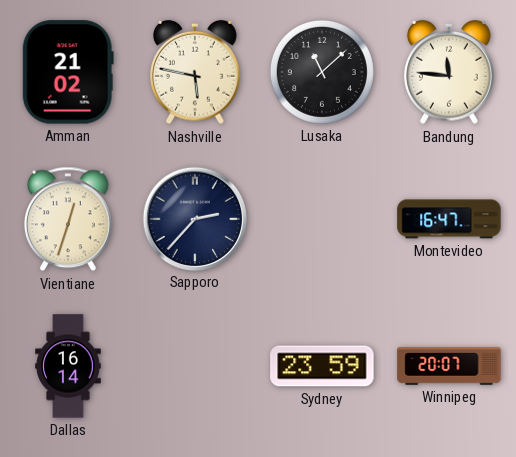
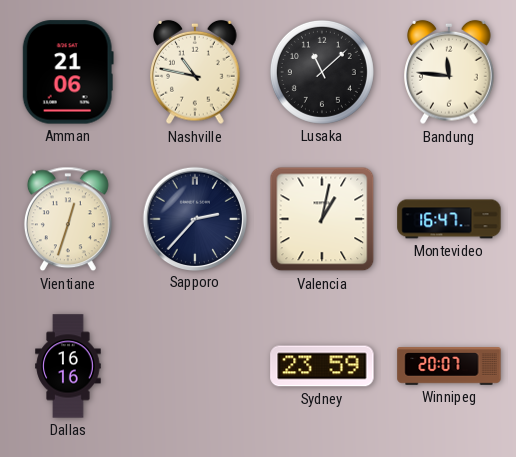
Amman: 21:02 -> 21:06 (68, 72)
Nashville: 5:47 -> 10:47 (195, 72)
Valencia: none -> 1:02 (322, 219)
Dallas: 16:14 -> 16:16 (68, 366)
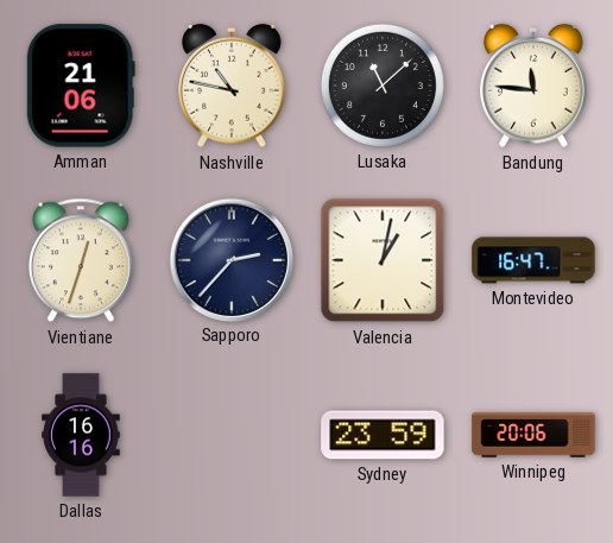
Winnipeg: 20:07 -> 20:06 (533, 435)
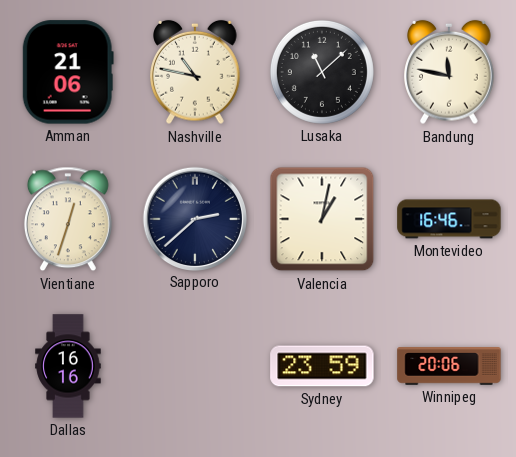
Bandung: 11:46 -> 11:47 (449, 72)
Sapporo: 2:37 -> 2:38 (194, 218)
Montevideo: 16:47 -> 16:46 (449, 219)
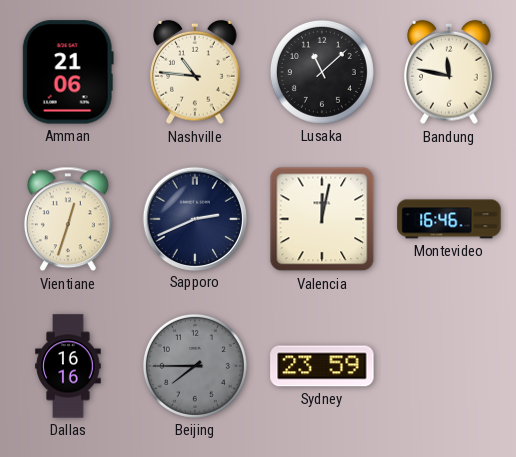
Nashville: 10:47 -> 10:46 (195, 72)
Sapporo: 2:38 -> 2:41 (194, 218)
Valencia: 1:02 -> 12:02 (322, 219)
Beijing: none -> 7:45 (195, 366)
Winnipeg: 20:06 -> none (449, 366)
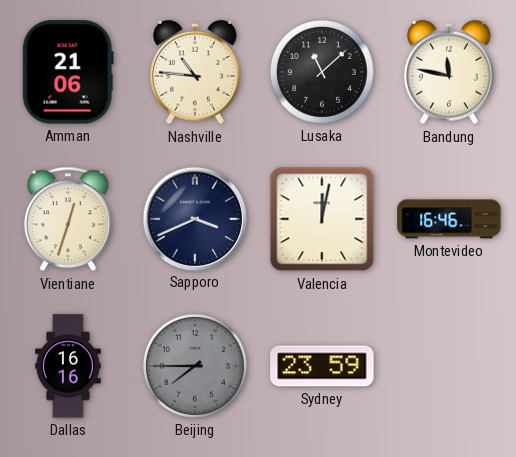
Sapporo: 2:41 -> 3:41 (194, 218)
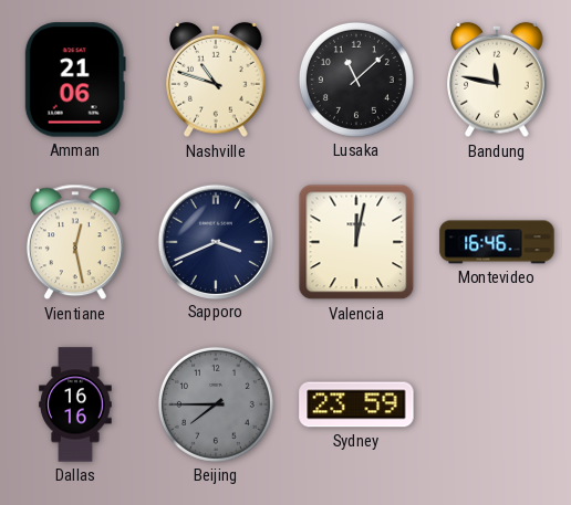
Nashville: 10:46 -> 10:48 (216, 80)
Vientiane: 12:33 -> 12:28 (75, 242)
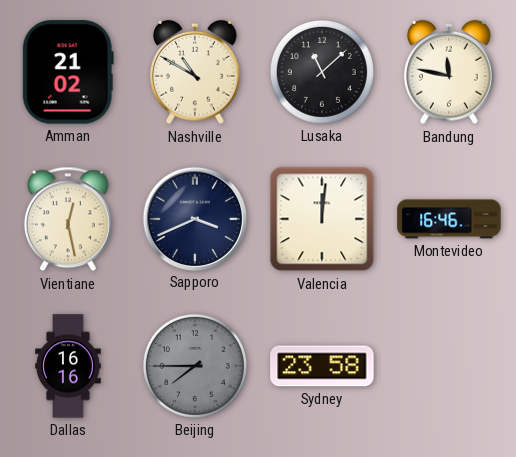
Amman: 21:06 -> 21:02 (68, 72)
Nashville: 10:48 -> 10:50 (195, 72)
Valencia: 12:02 -> 12:01 (322, 219)
Sydney: 23:59 -> 23:58 (322, 366)
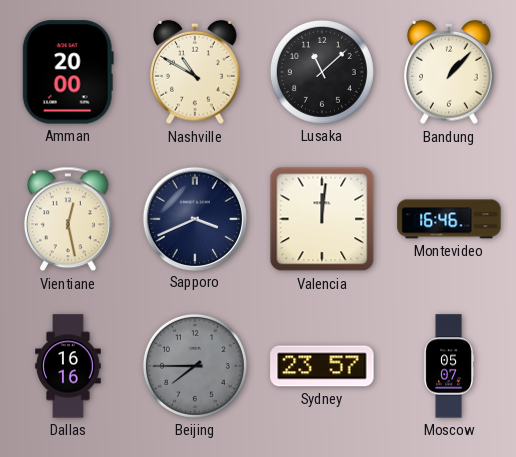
Amman: 21:02 -> 20:00 (68, 72)
Bandung: 11:47 -> 1:07 (449, 72)
Sydney: 23:58 -> 23:57 (322, 366)
Moscow: none -> 05:07 (449, 366)
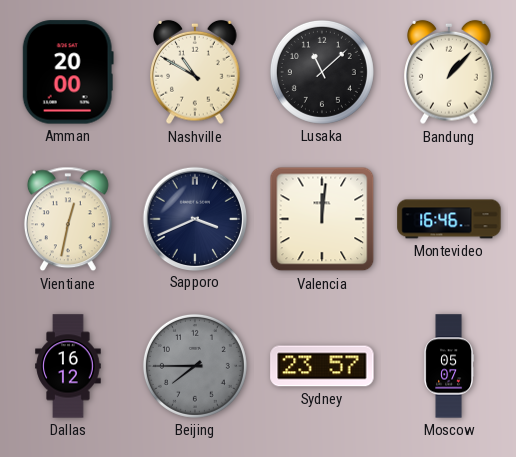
Vientiane: 12:28 -> 12:32 (68, 219)
Dallas: 16:16 -> 16:12 (68, 366)
